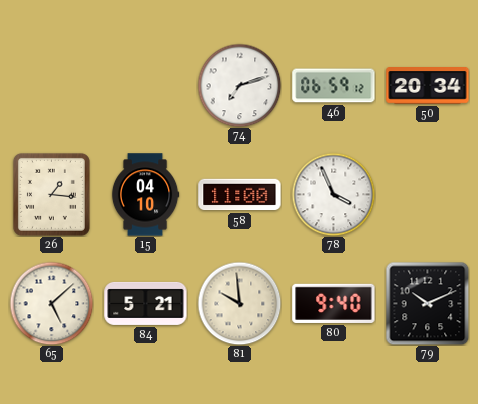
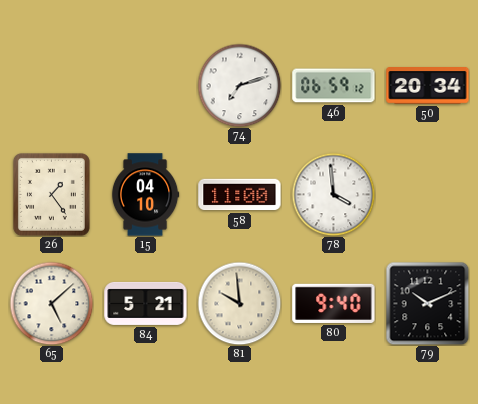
26: 1:16 -> 1:24 (51, 194)
78: 3:56 -> 3:59 (333, 194)
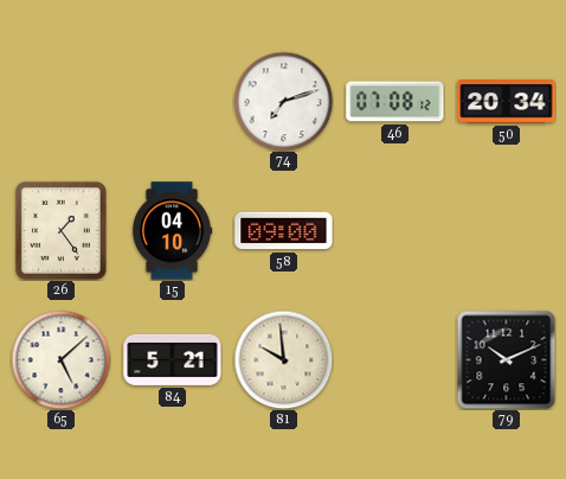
46: 06:59 -> 07:08 (395, 102)
58: 11:00 -> 09:00 (284, 231)
78: 3:59 -> none (333, 194)
80: 9:40 -> none (334, 303)
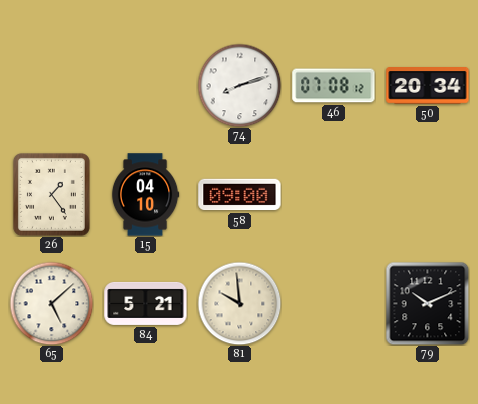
74: 7:12 -> 8:12 (239, 85)
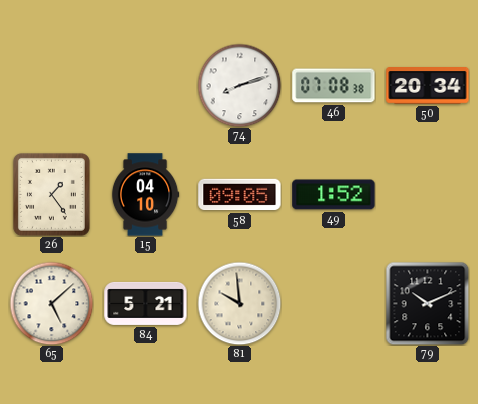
46: 07:08:12 -> 07:08:38 (334, 86)
58: 09:00 -> 09:05 (240, 195)
49: none -> 1:52 (334, 195)
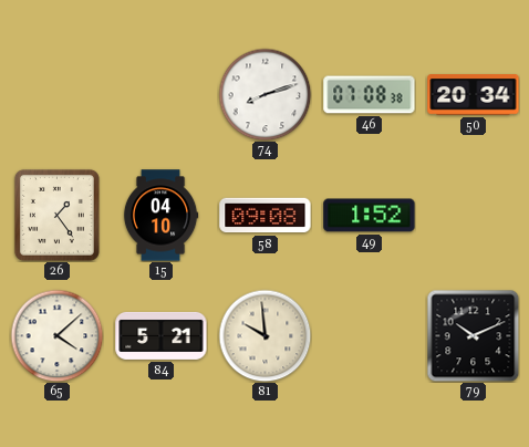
58: 09:05 -> 09:08 (266, 216)
65: 5:08 -> 4:08 (56, 335)
